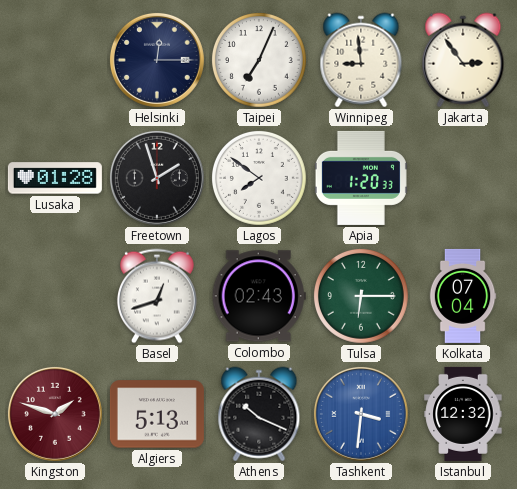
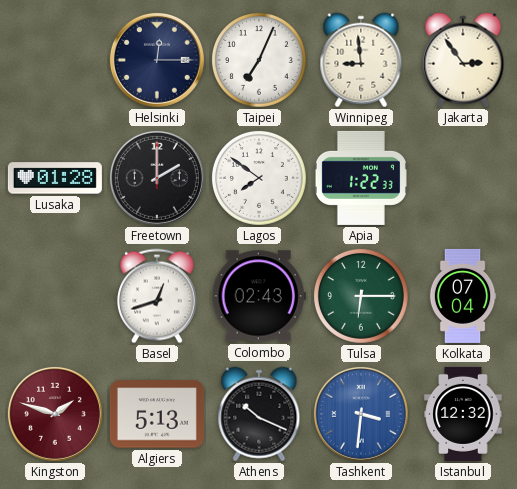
Freetown: 1:57 -> 2:00 (157, 178)
Apia: 1:20 -> 1:22 (361, 178)
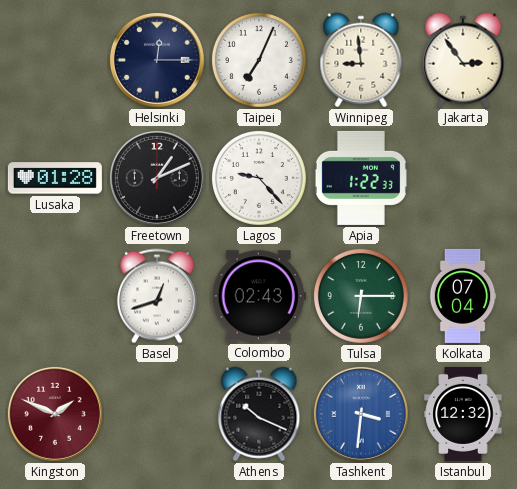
Freetown: 2:00 -> 1:11 (157, 178)
Lagos: 7:51 -> 9:23 (259, 178)
Kingston: 1:48 -> 1:49 (55, 414)
Algiers: 5:13 -> none (157, 414)
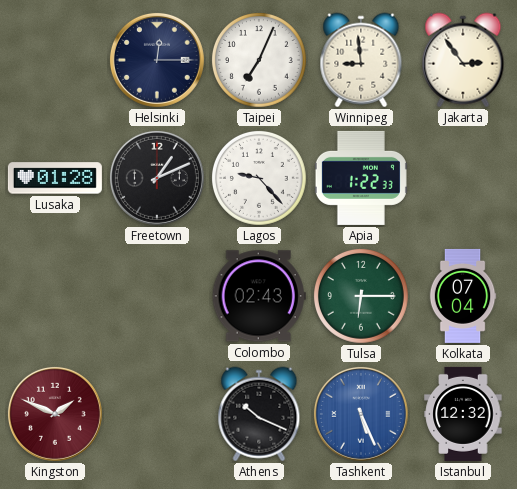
Basel: 12:42 -> none (157, 296)
Tashkent: 3:31 -> 5:26 (361, 414)
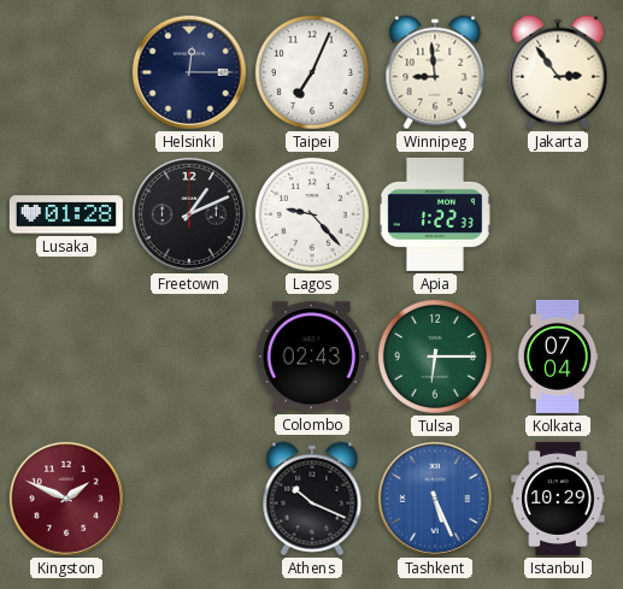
Istanbul: 12:32 -> 10:29 (558, 499)
